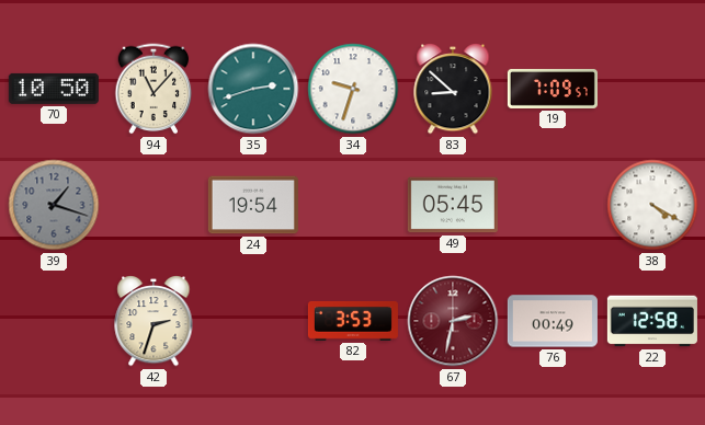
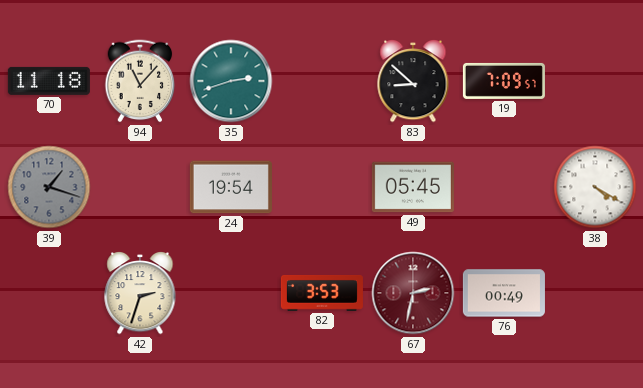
70: 10:50 -> 11:18 (49, 81)
34: 9:33 -> none (353, 89)
22: 12:58 -> none (652, 321)
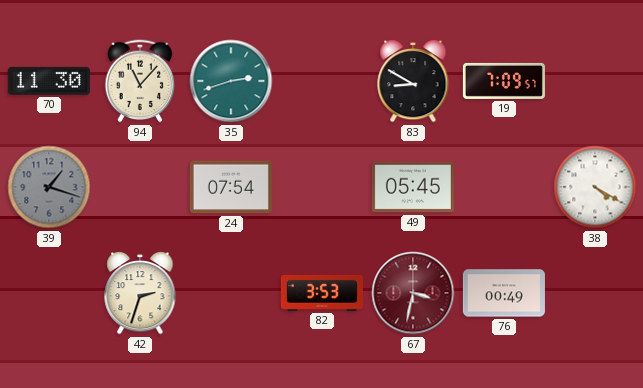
70: 11:18 -> 11:30 (49, 81)
83: 8:52 -> 8:50 (413, 81)
24: 19:54 -> 07:54 (231, 187)
67: 2:32 -> 3:32 (413, 293)
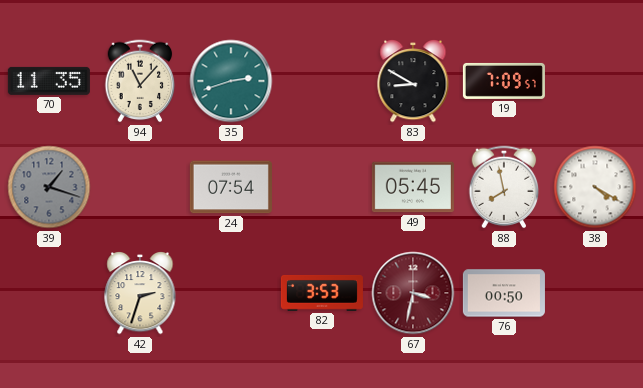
70: 11:30 -> 11:35 (49, 81)
88: none -> 7:58 (504, 187)
76: 00:49 -> 00:50 (504, 293)
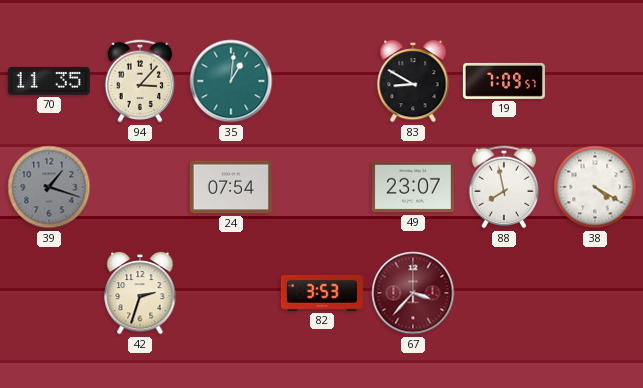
94: 11:07 -> 3:07 (140, 81)
35: 2:42 -> 1:01 (231, 81)
49: 05:45 -> 23:07 (413, 187)
67: 3:32 -> 3:37 (413, 293)
76: 00:50 -> none (504, 293)
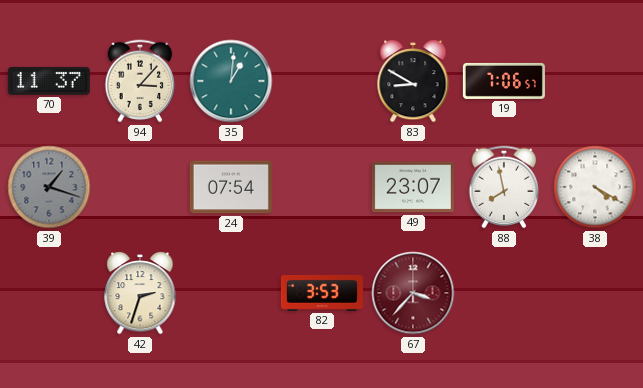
70: 11:35 -> 11:37 (49, 81)
19: 7:09 -> 7:06 (504, 81)
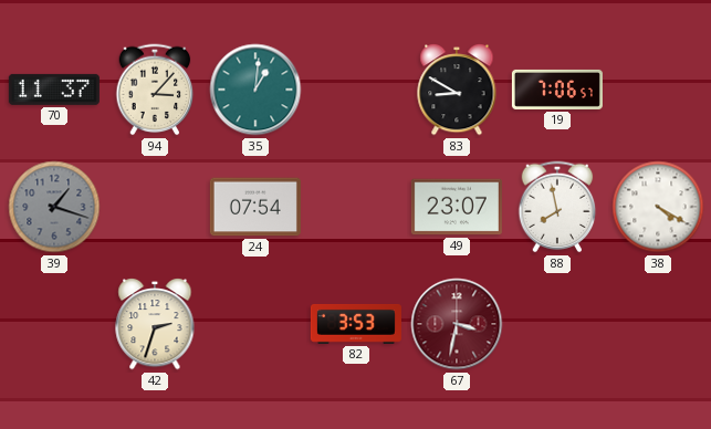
67: 3:37 -> 3:32 (457, 324)
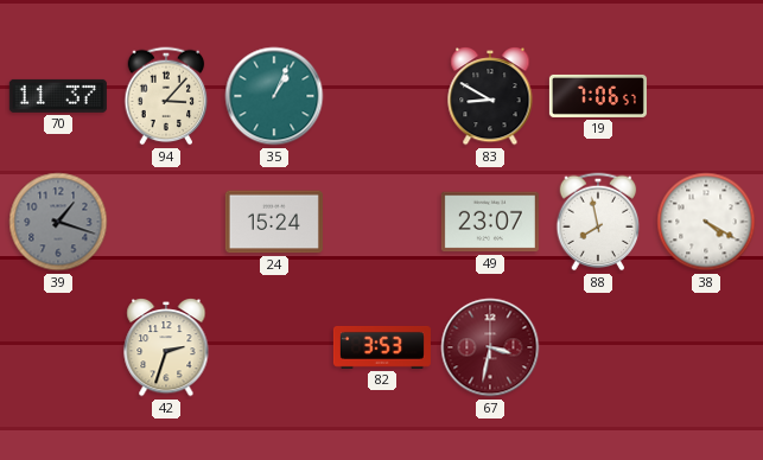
35: 1:01 -> 1:04 (274, 96)
24: 07:54 -> 15:24 (274, 222)
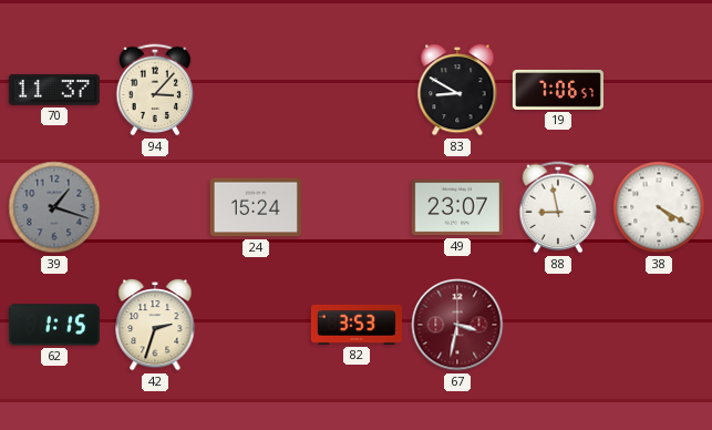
35: 1:04 -> none (274, 96)
88: 7:58 -> 8:58 (558, 207)
62: none -> 1:15 (54, 325)
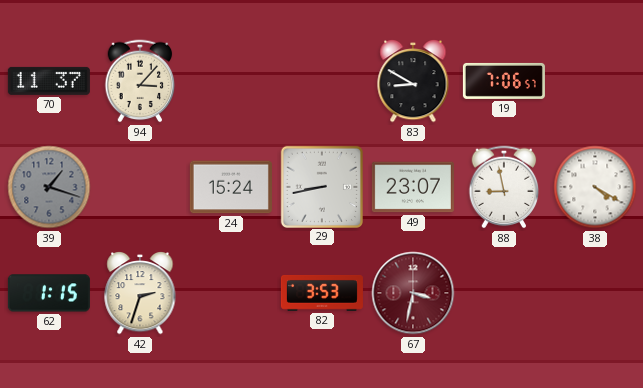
29: none -> 8:43 (321, 186)
